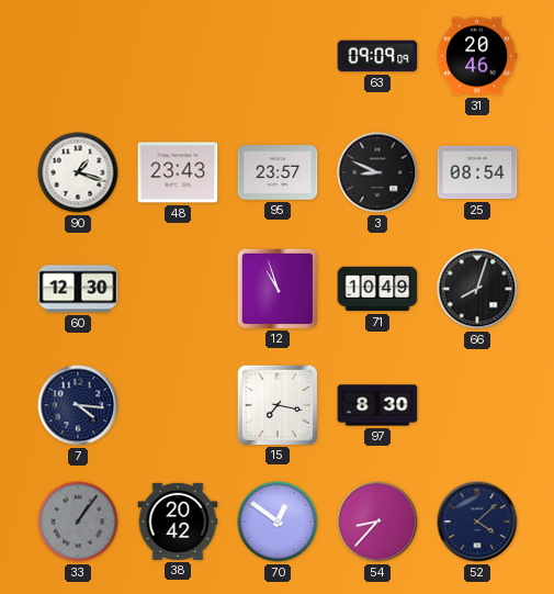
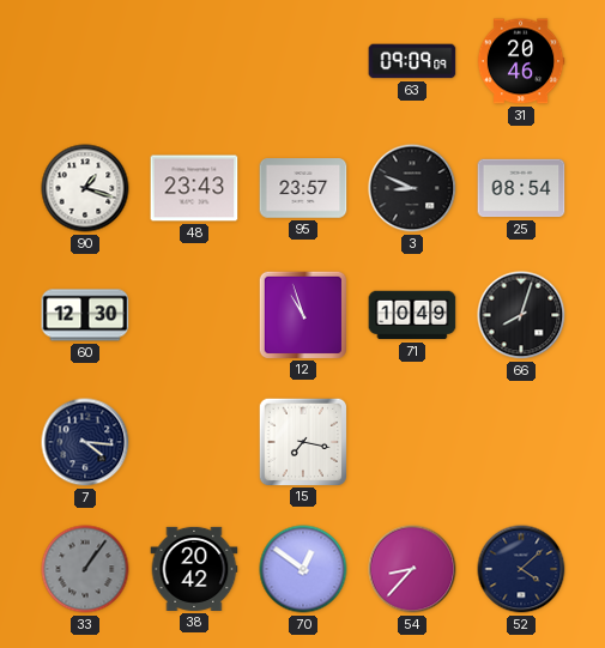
97: 8:30 -> none (377, 405)
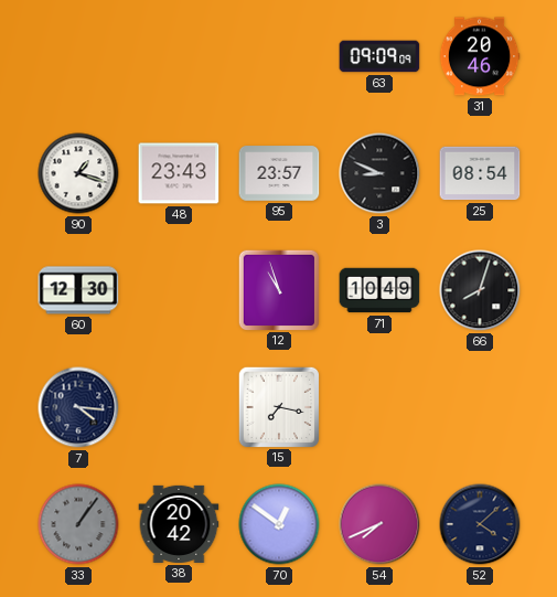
54: 8:37 -> 7:41 (379, 524)
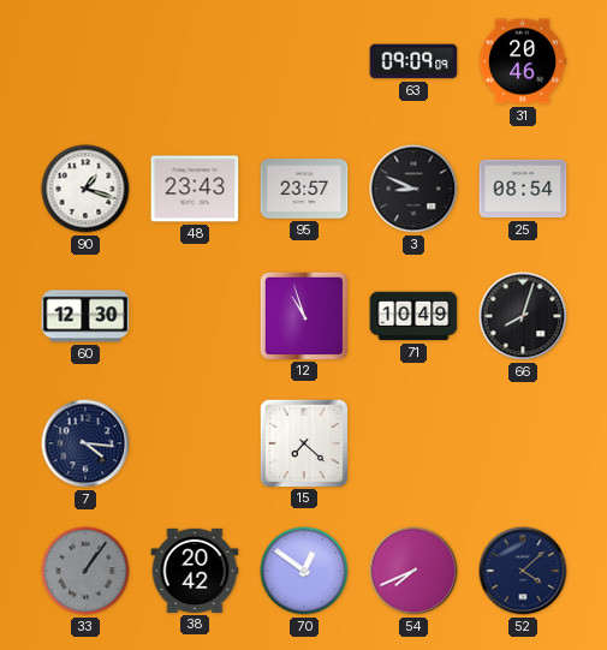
15: 7:17 -> 7:22 (303, 442)
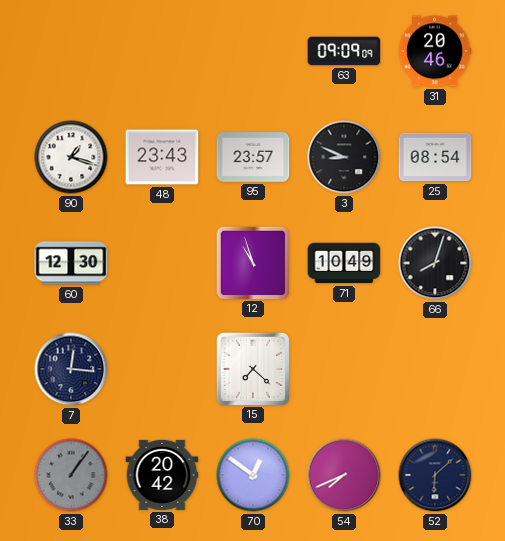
7: 4:16 -> 12:16 (71, 369)
52: 4:08 -> 6:08 (435, 475)
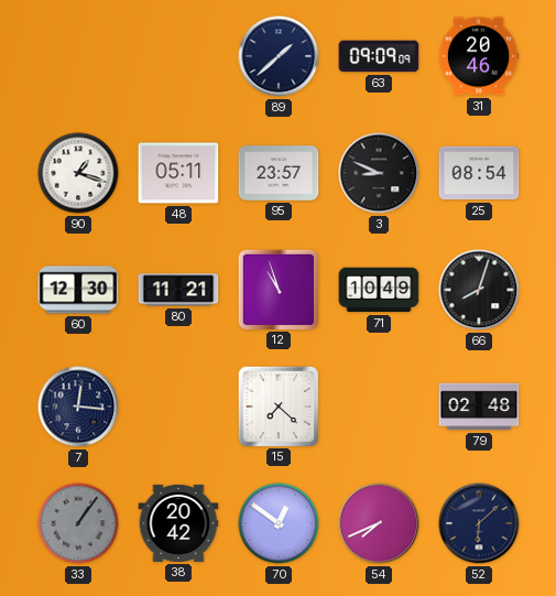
89: none -> 1:38 (279, 56)
48: 23:43 -> 05:11 (178, 173)
80: none -> 11:21 (178, 290)
79: none -> 02:48 (479, 407)
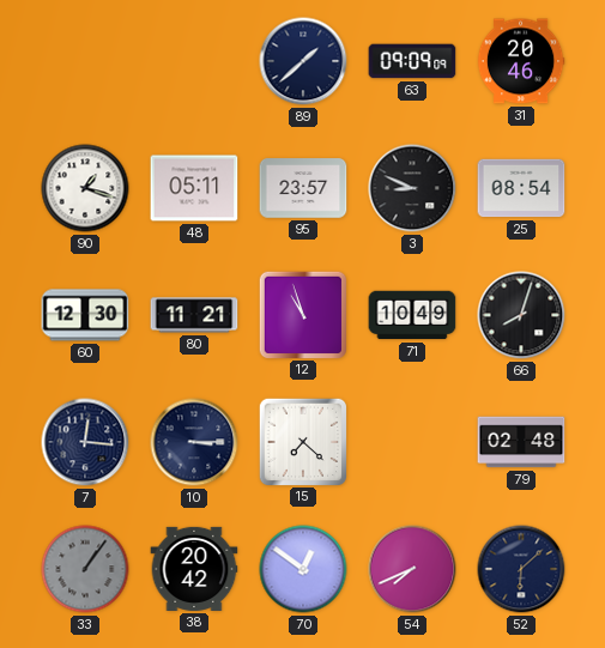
10: none -> 3:15 (194, 442)
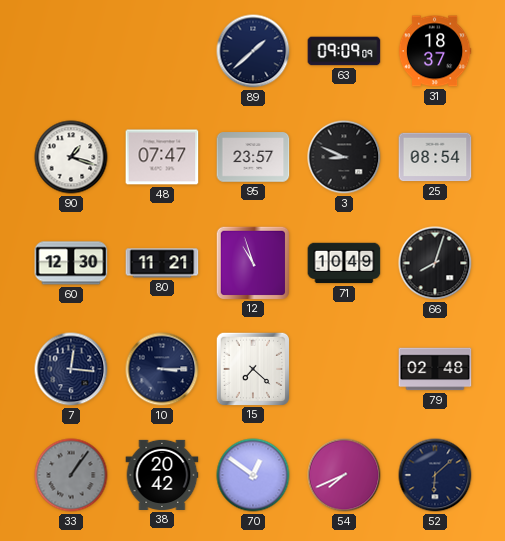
31: 20:46 -> 18:37 (435, 51)
48: 05:11 -> 07:47 (162, 157)
